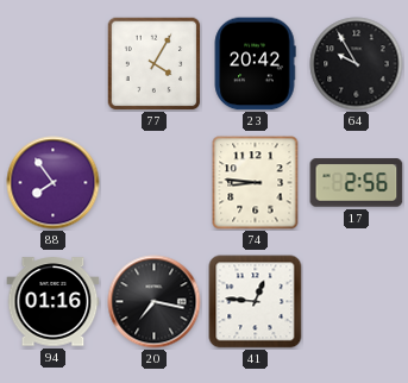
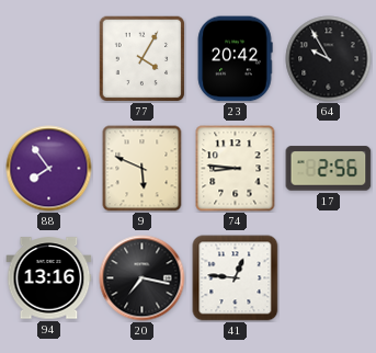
9: none -> 5:49 (143, 169)
94: 01:16 -> 13:16 (49, 278)
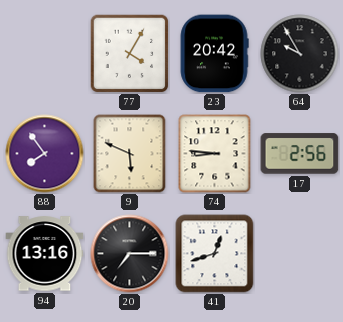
20: 7:17 -> 7:15 (130, 254)
41: 12:46 -> 12:42 (215, 254)
